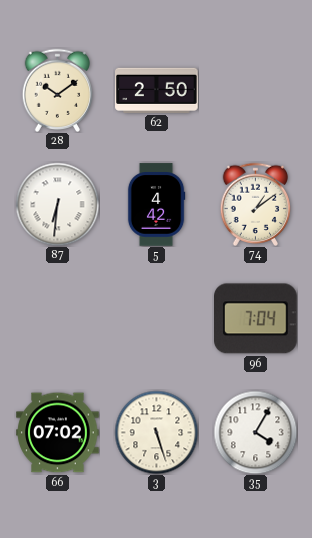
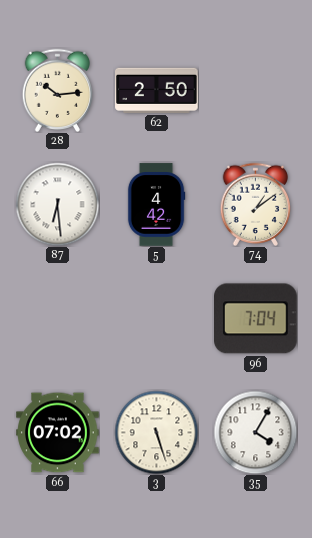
28: 10:09 -> 10:14 (58, 90)
87: 6:31 -> 6:29 (57, 204)
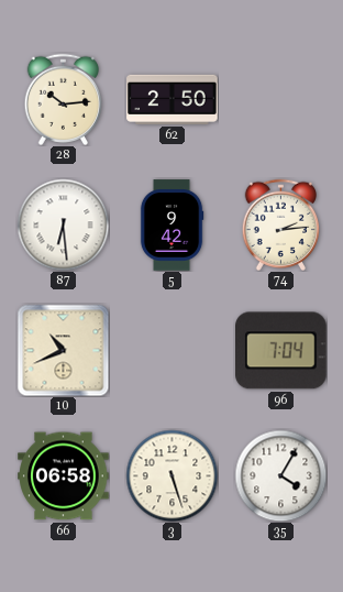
5: 4:42 -> 9:42 (171, 226)
74: 1:09 -> 2:14 (281, 224)
10: none -> 10:41 (63, 350)
66: 07:02 -> 06:58 (64, 476)
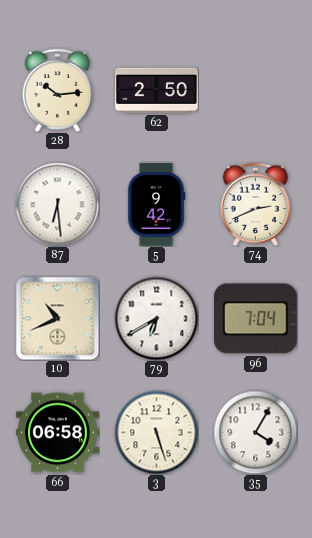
74: 2:14 -> 2:41 (256, 204)
79: none -> 6:40 (156, 318)
